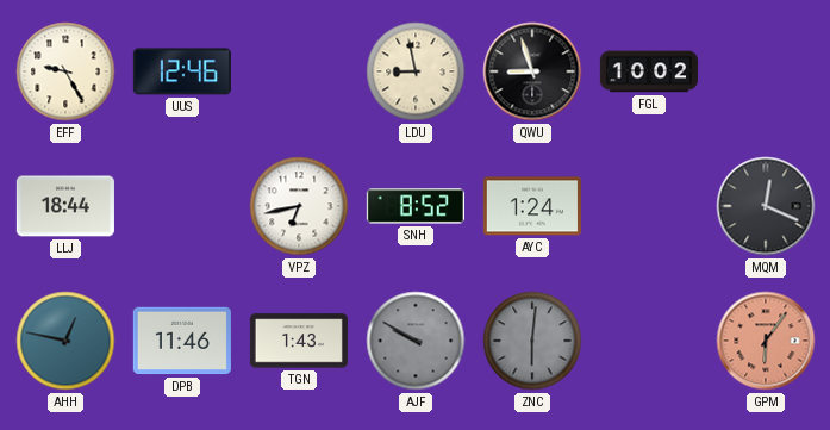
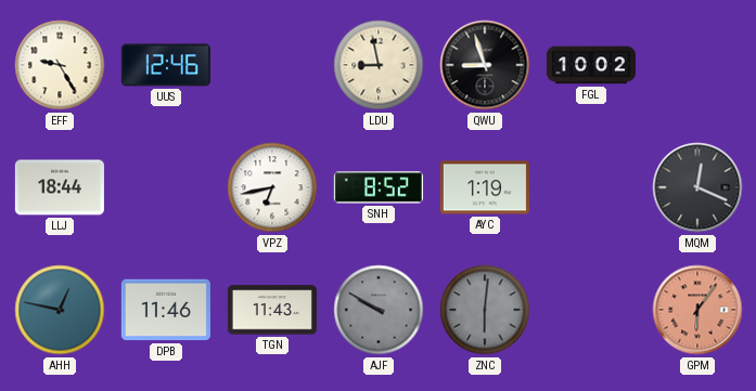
AYC: 1:24 -> 1:19 (485, 187)
TGN: 1:43 -> 11:43 (272, 310)
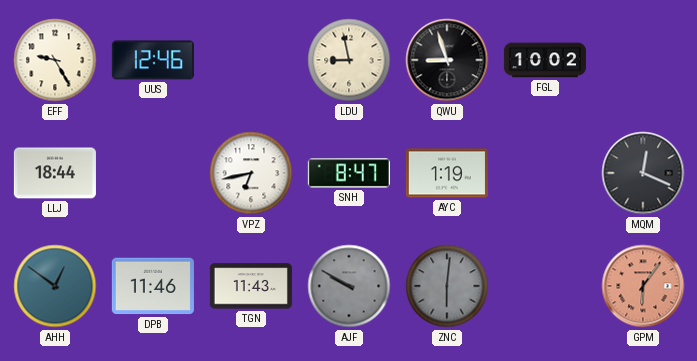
SNH: 8:52 -> 8:47 (349, 173)
AHH: 12:47 -> 12:51 (55, 286)
